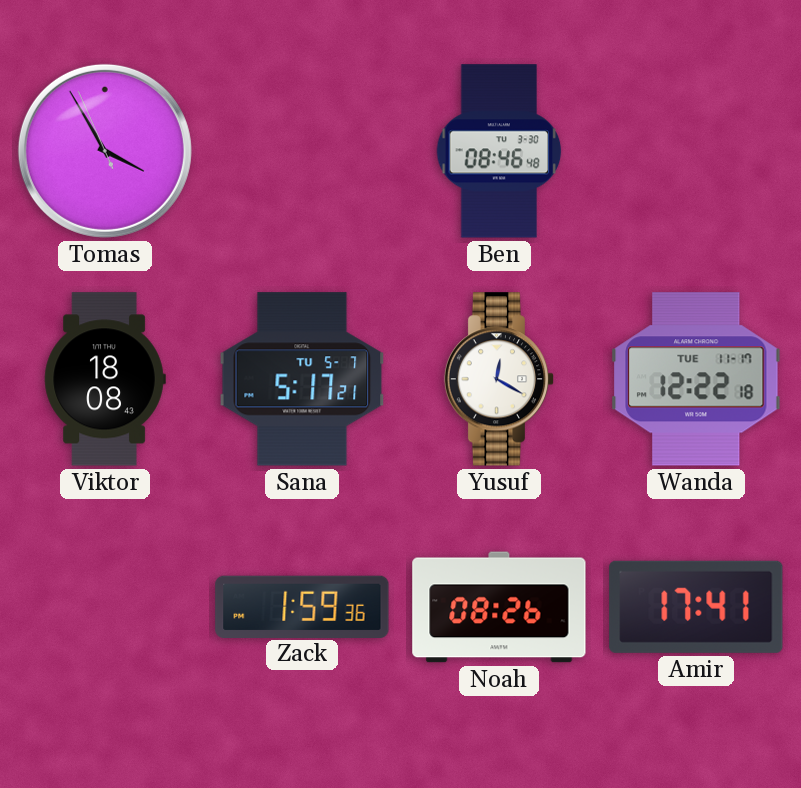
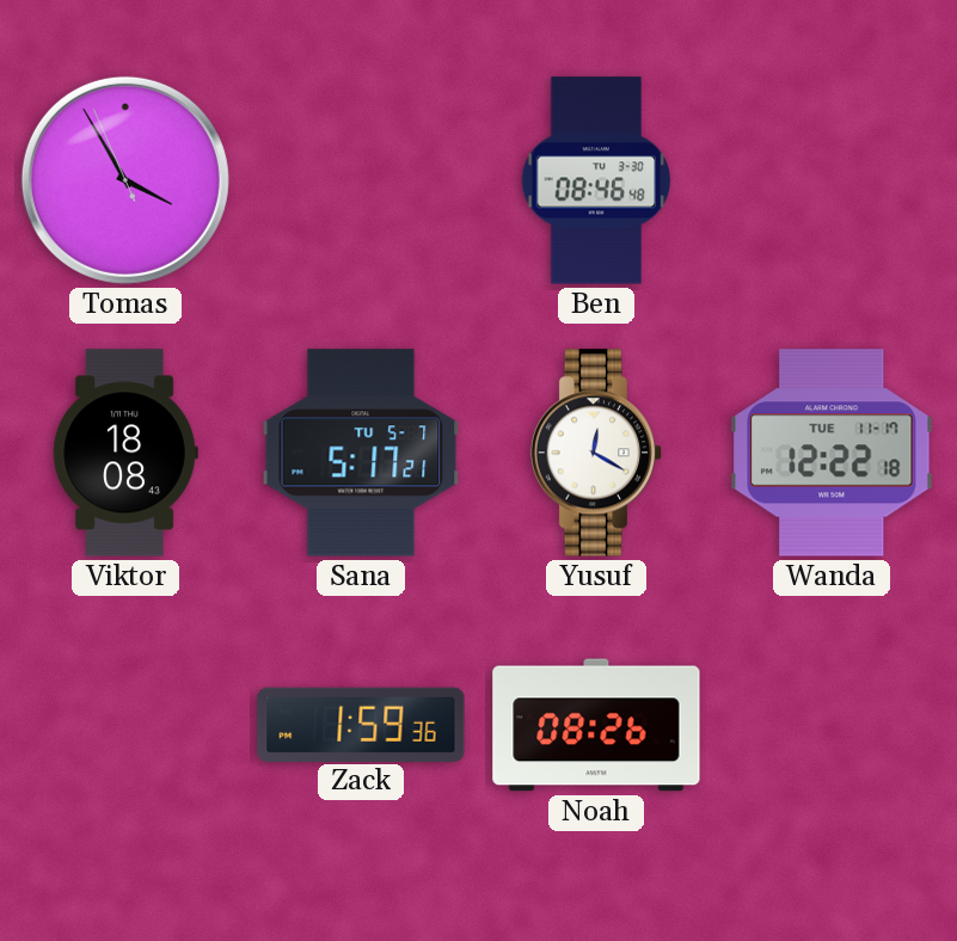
Amir: 17:41 -> none (696, 607)
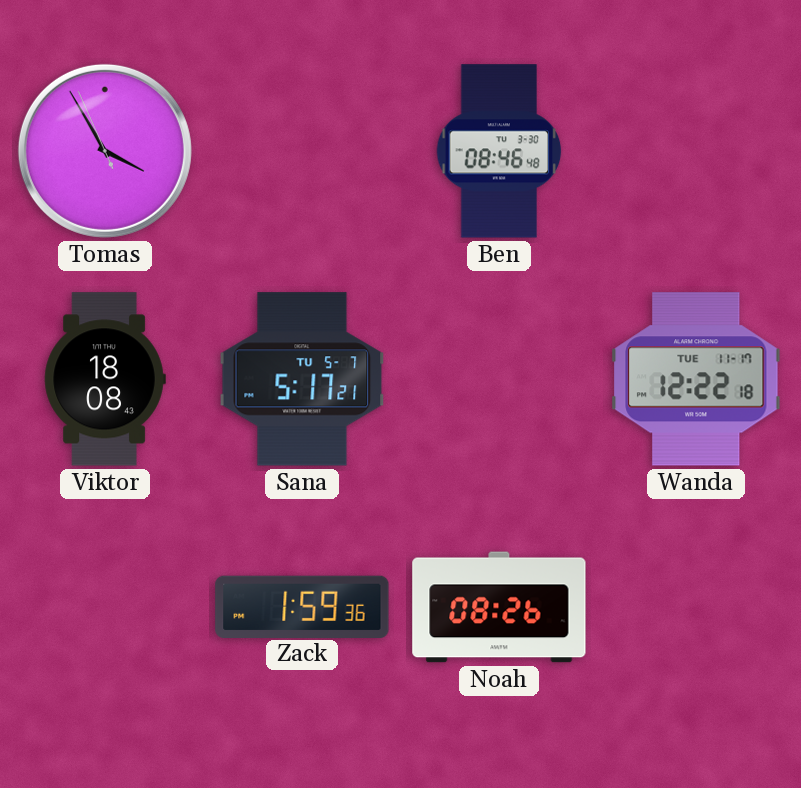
Yusuf: 12:20 -> none (596, 453)
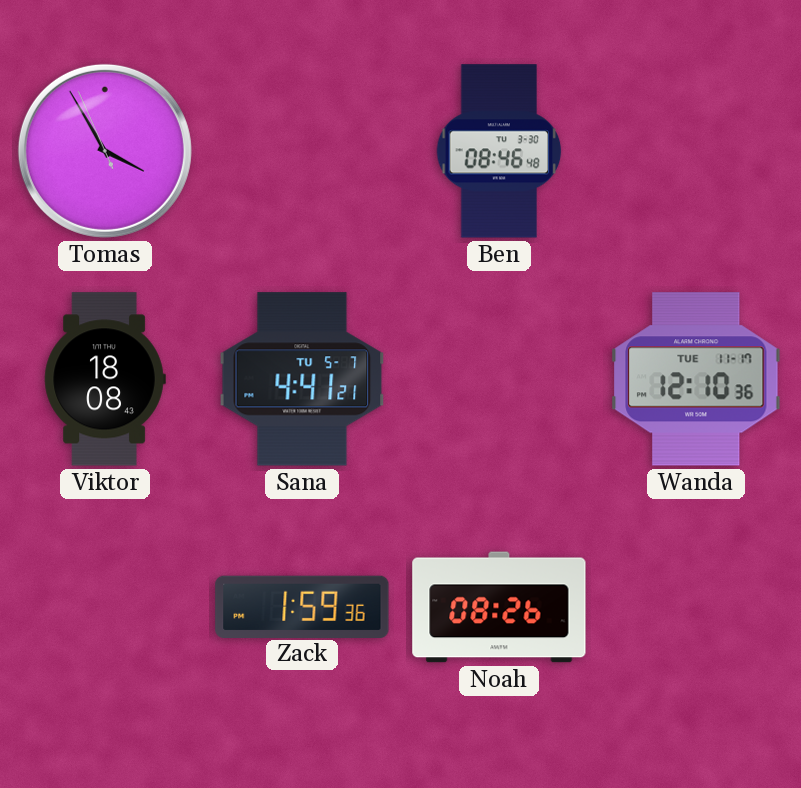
Sana: 5:17 -> 4:41 (302, 379)
Wanda: 12:22 -> 12:10 (696, 379)
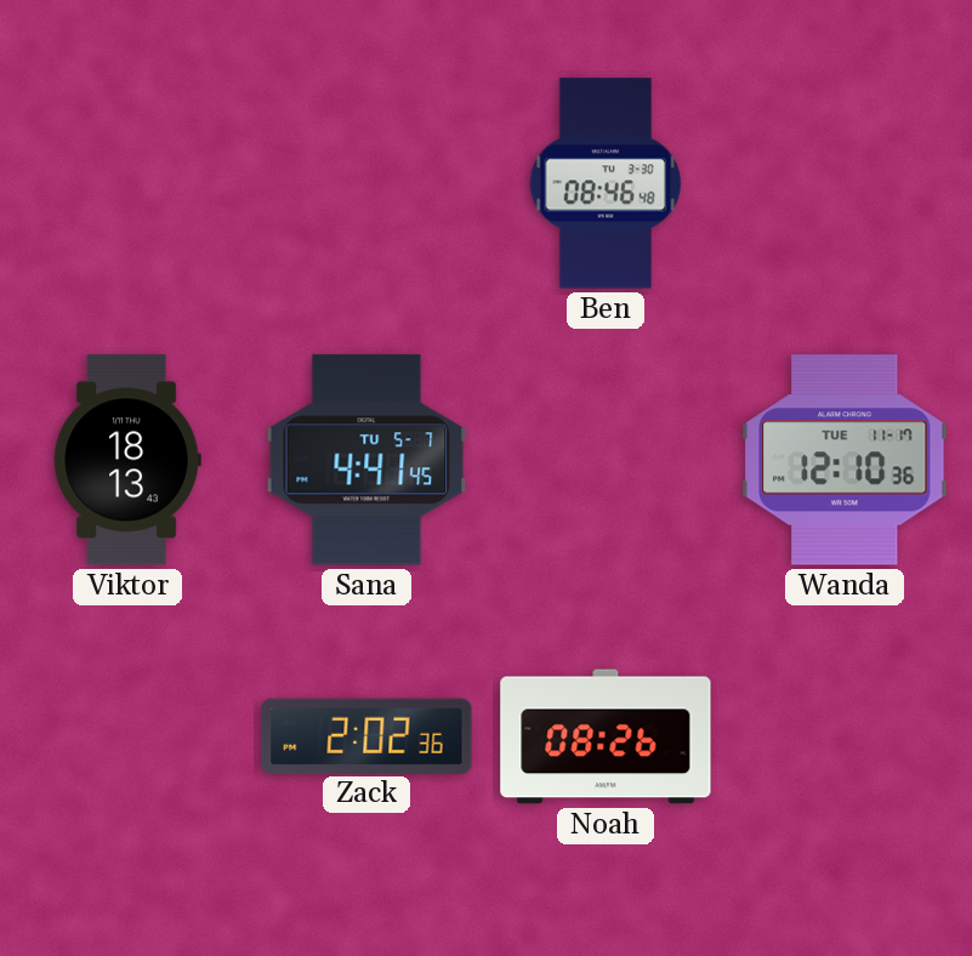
Tomas: 3:54 -> none (105, 151)
Viktor: 18:08 -> 18:13 (127, 460)
Sana: 4:41:21 -> 4:41:45 (366, 460)
Zack: 1:59 -> 2:02 (366, 735)
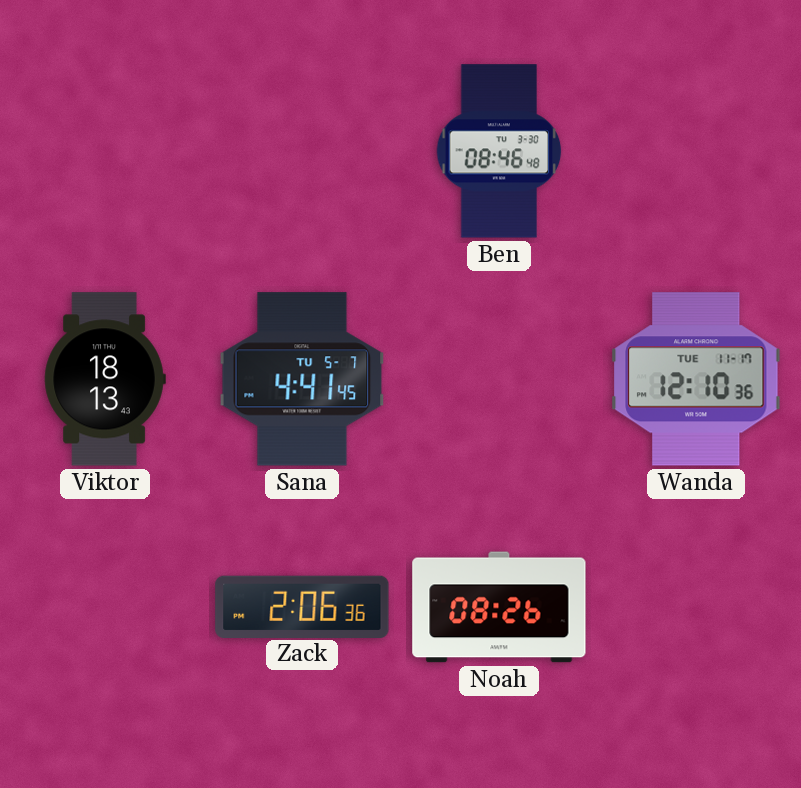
Zack: 2:02 -> 2:06 (302, 606)
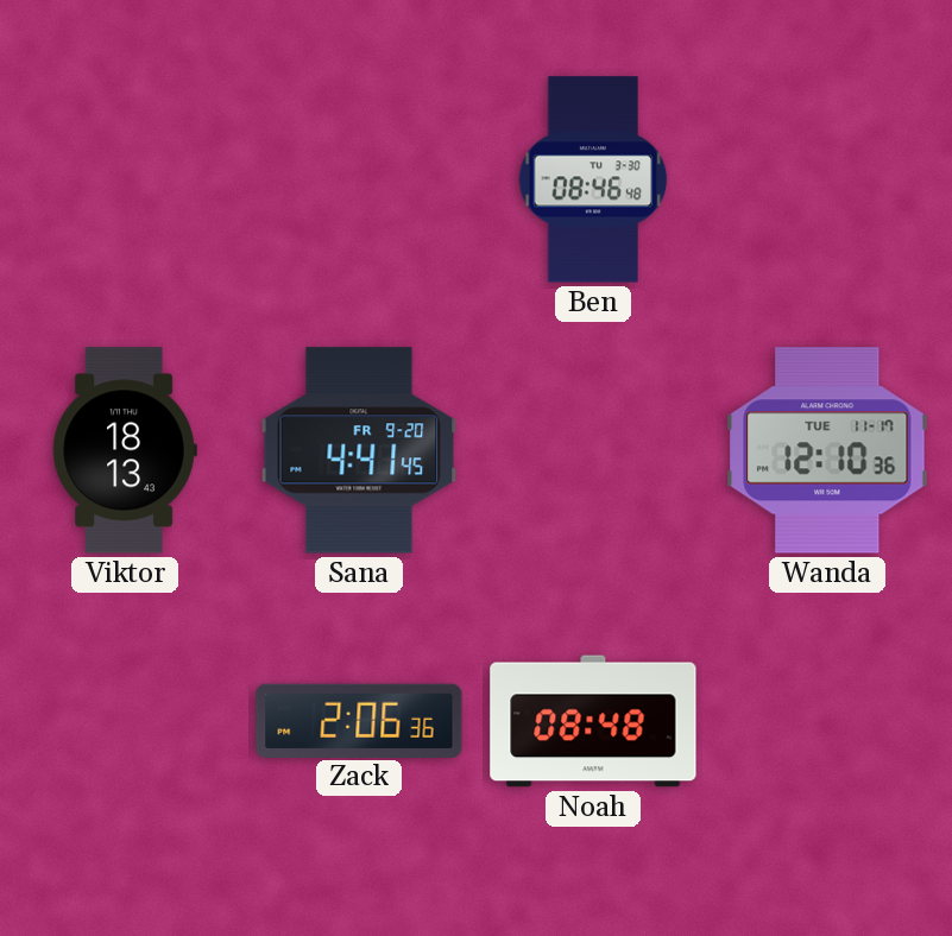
Sana date: TU 5-7 -> FR 9-20 (359, 450)
Noah: 08:26 -> 08:48 (593, 721)
